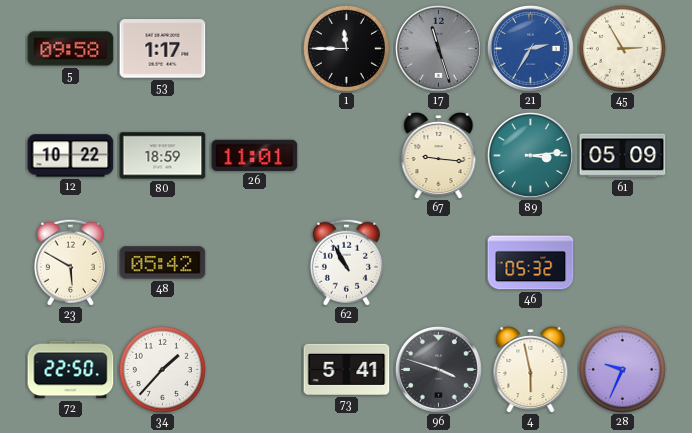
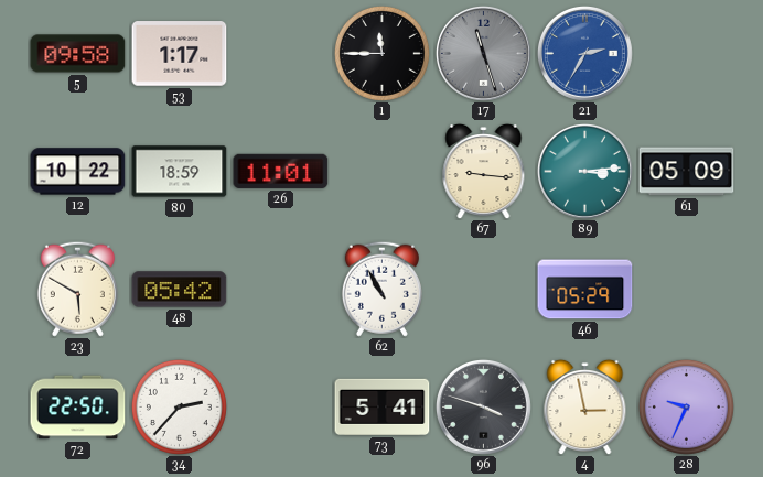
45: 2:55 -> none (622, 48)
46: 05:32 -> 05:29 (585, 290)
34: 1:37 -> 2:37 (179, 406)
4: 5:58 -> 2:58 (585, 406)
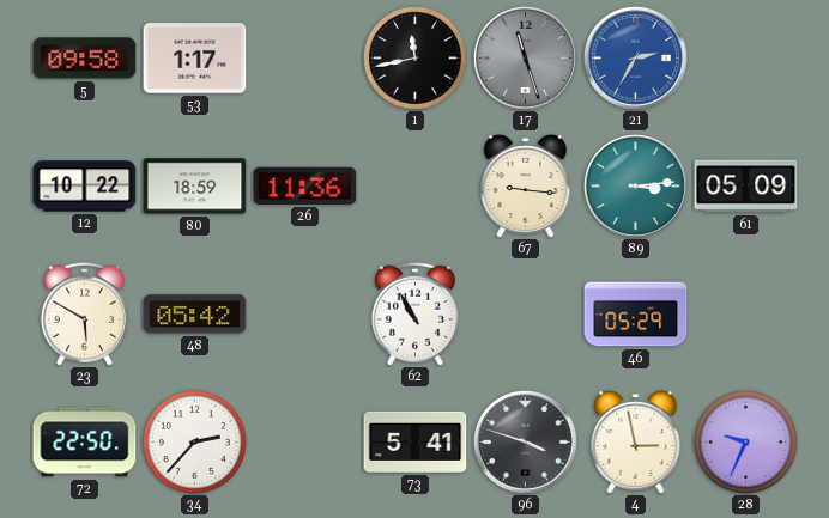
1: 11:45 -> 11:43 (414, 57)
26: 11:01 -> 11:36 (305, 185)
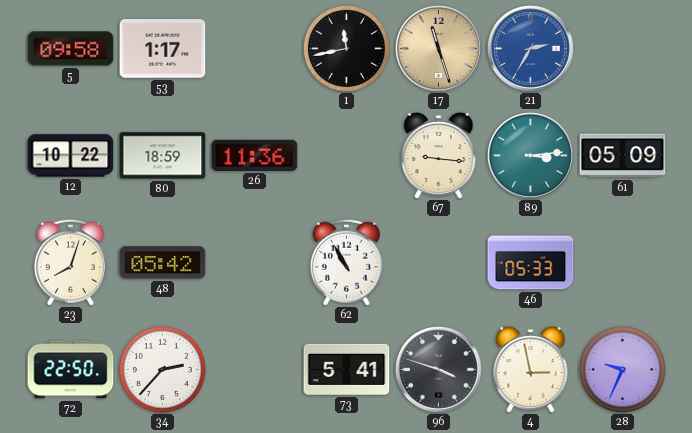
17 dial: grey -> champagne (438, 48)
23: 5:50 -> 8:03 (70, 262)
46: 05:29 -> 05:33 (531, 263)
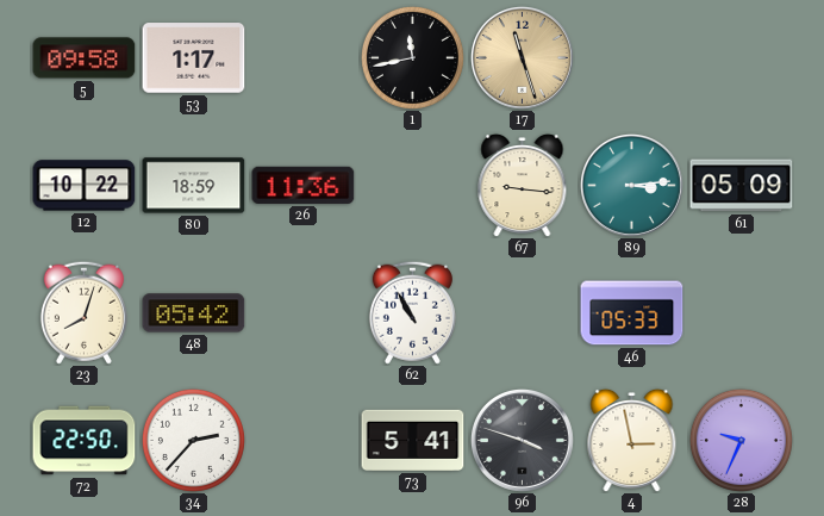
21: 2:35 -> none (530, 48)
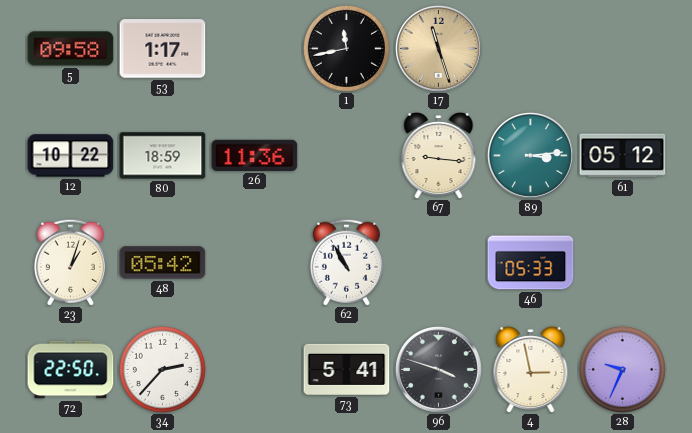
61: 05:09 -> 05:12 (623, 156)
23: 8:03 -> 1:03 (70, 262)
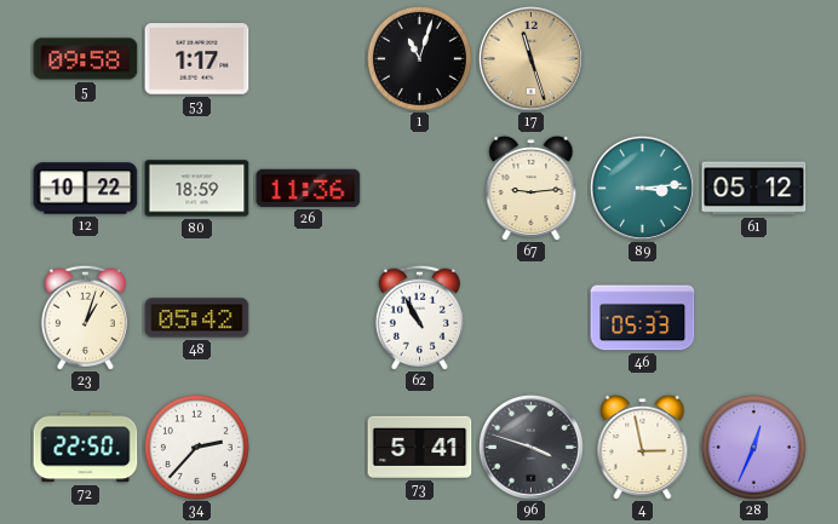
1: 11:43 -> 11:03 (419, 58)
67: 9:16 -> 9:14 (532, 188)
28: 9:34 -> 12:34 (753, 447)
